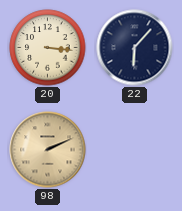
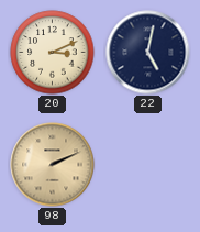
20: 3:16 -> 3:11 (53, 53)
22: 6:07 -> 5:02 (148, 53)
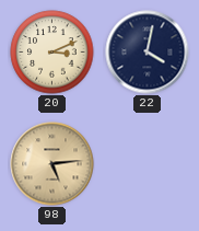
22: 5:02 -> 4:02 (148, 53)
98: 2:11 -> 5:14 (52, 164)
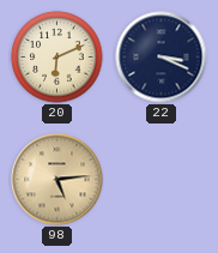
20: 3:11 -> 6:11 (57, 58)
22: 4:02 -> 3:19 (162, 58)
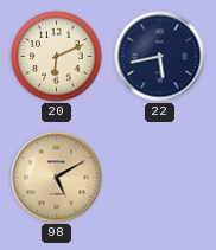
22: 3:19 -> 5:43 (160, 57)
98: 5:14 -> 5:10 (57, 178)
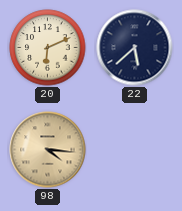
22: 5:43 -> 5:38 (135, 48)
98: 5:10 -> 4:16 (48, 150)
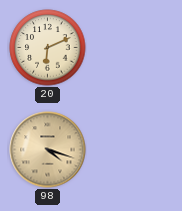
22: 5:38 -> none (135, 48)
98: 4:16 -> 4:18 (48, 150)
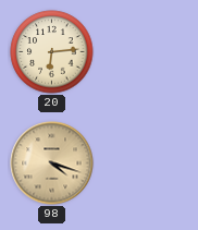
20: 6:11 -> 6:14 (52, 52)
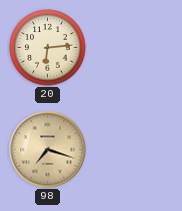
98: 4:18 -> 7:18 (48, 150)
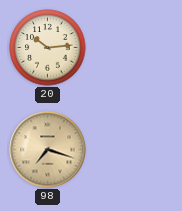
20: 6:14 -> 10:14 (48, 48)
